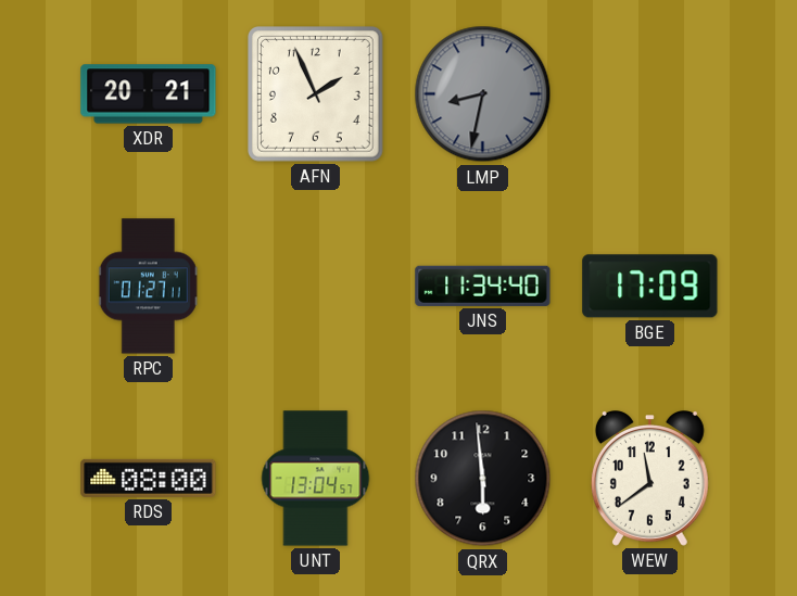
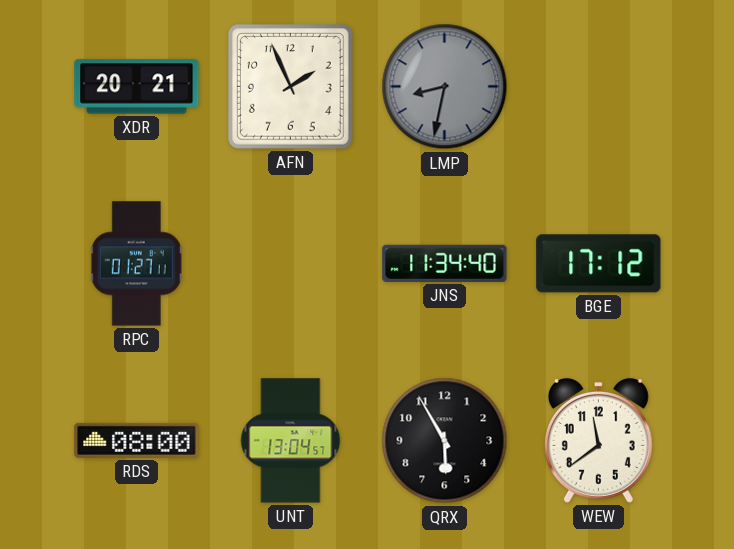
BGE: 17:09 -> 17:12 (599, 264)
QRX: 5:59 -> 5:55 (445, 441)
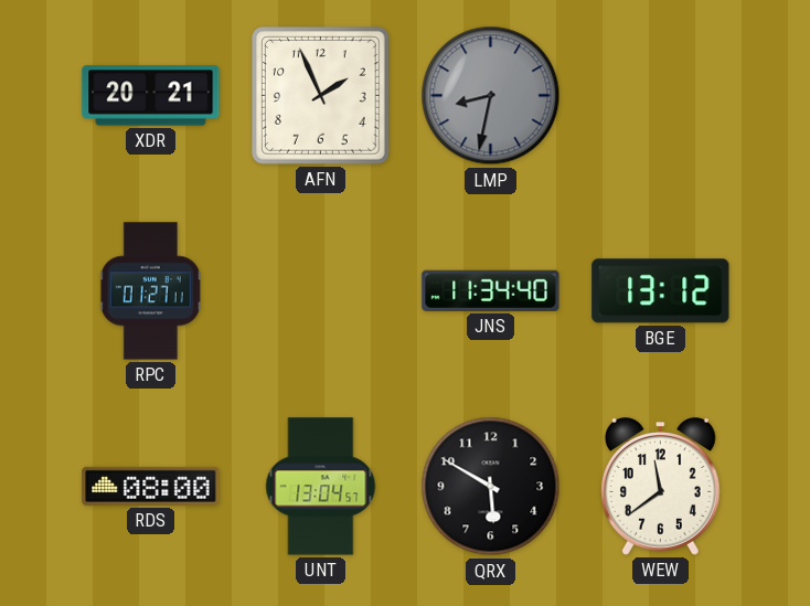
BGE: 17:12 -> 13:12 (661, 291)
QRX: 5:55 -> 5:50 (491, 487)
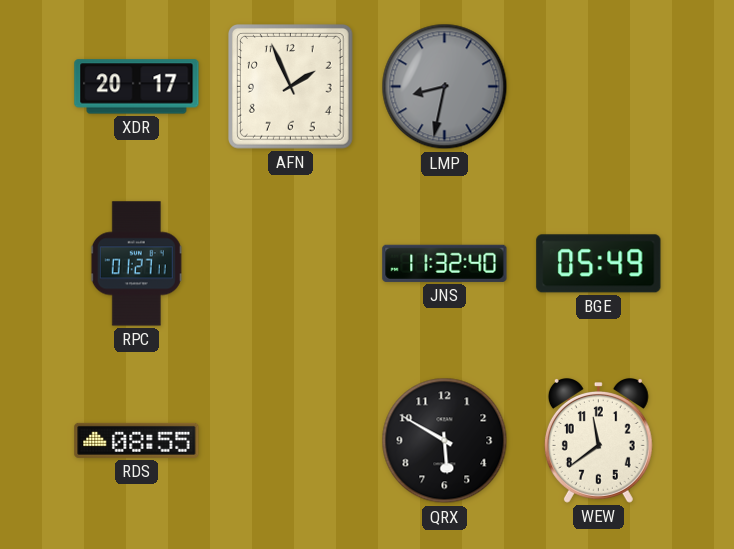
XDR: 20:21 -> 20:17 (137, 87)
JNS: 11:34 -> 11:32 (445, 263)
BGE: 13:12 -> 05:49 (599, 264)
RDS: 08:00 -> 08:55 (137, 440)
UNT: 13:04 -> none (321, 487)
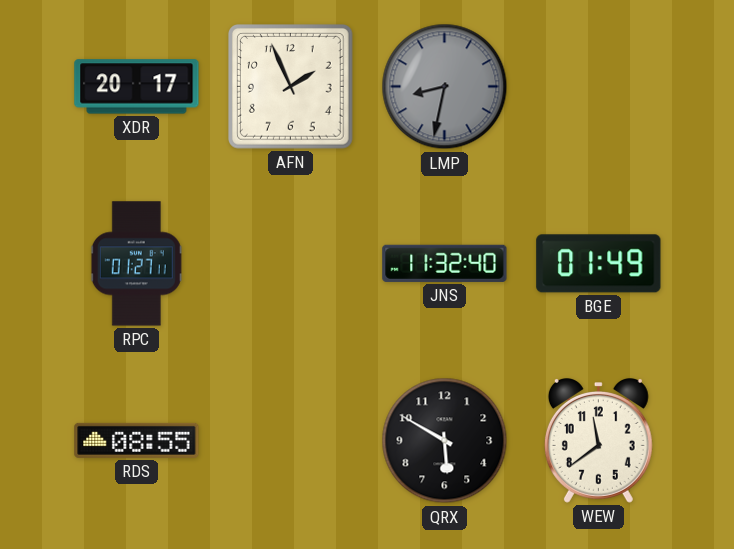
BGE: 05:49 -> 01:49 (599, 264)
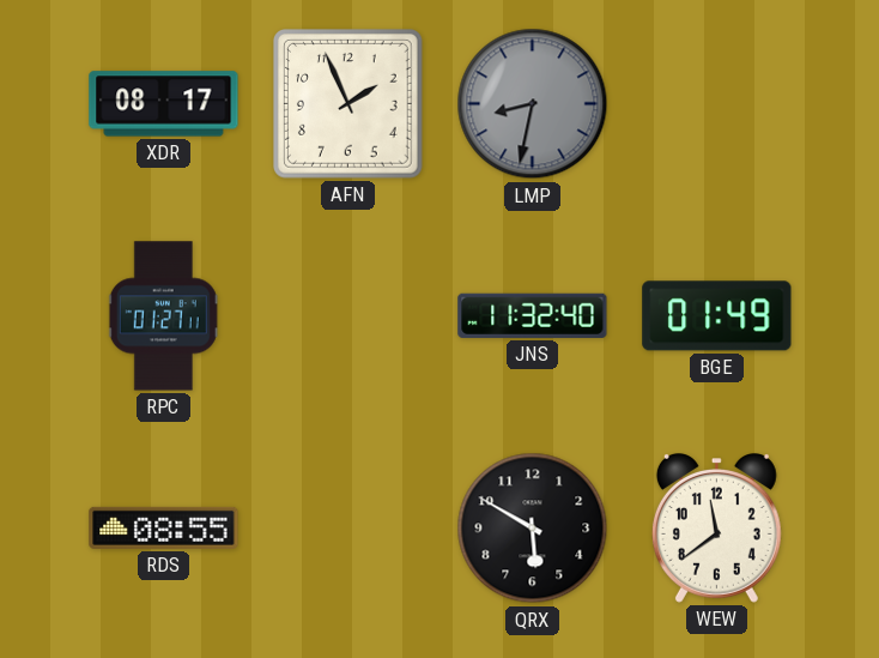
XDR: 20:17 -> 08:17 (164, 104)
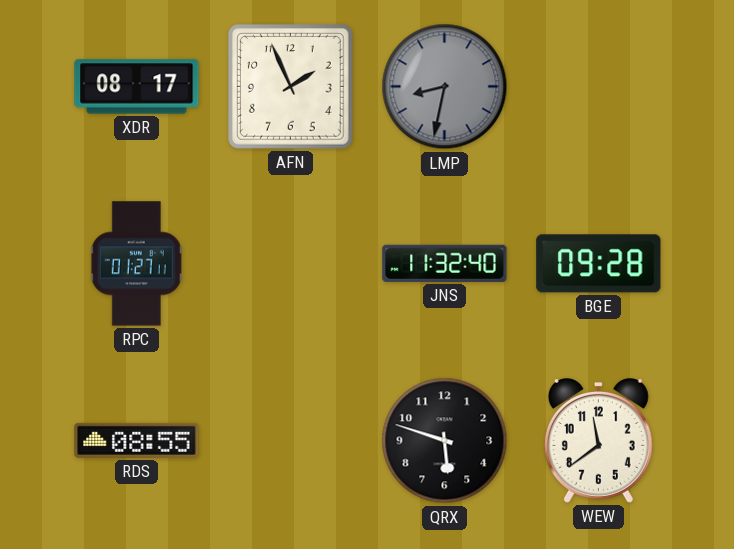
BGE: 01:49 -> 09:28 (599, 264)
QRX: 5:50 -> 5:48 (445, 441)
